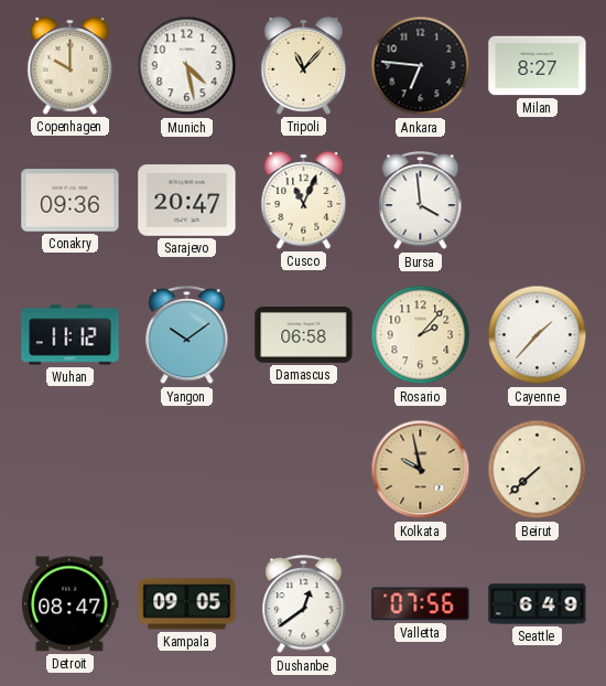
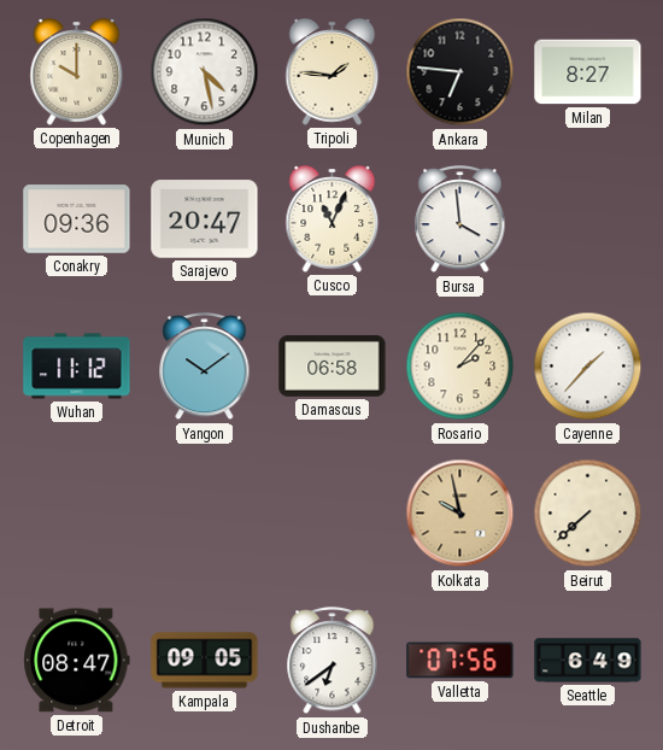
Tripoli: 11:07 -> 1:46 (333, 72)
Dushanbe: 12:39 -> 6:39 (333, 661)
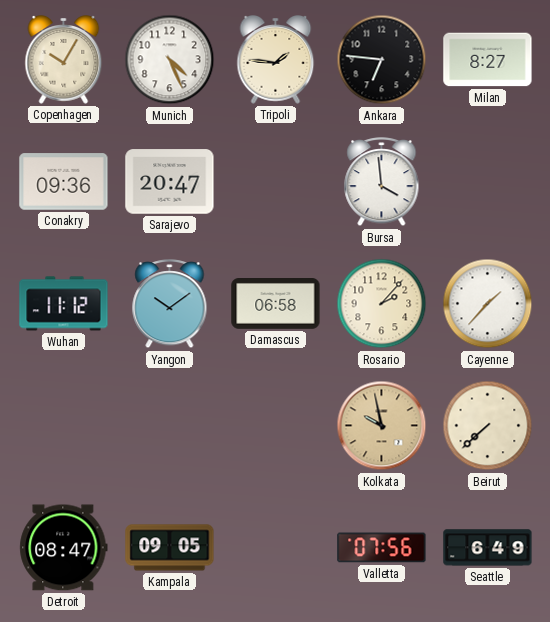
Copenhagen: 10:00 -> 10:05 (64, 60)
Munich: 4:28 -> 4:26 (170, 60)
Cusco: 11:04 -> none (333, 219)
Dushanbe: 6:39 -> none (333, 661)
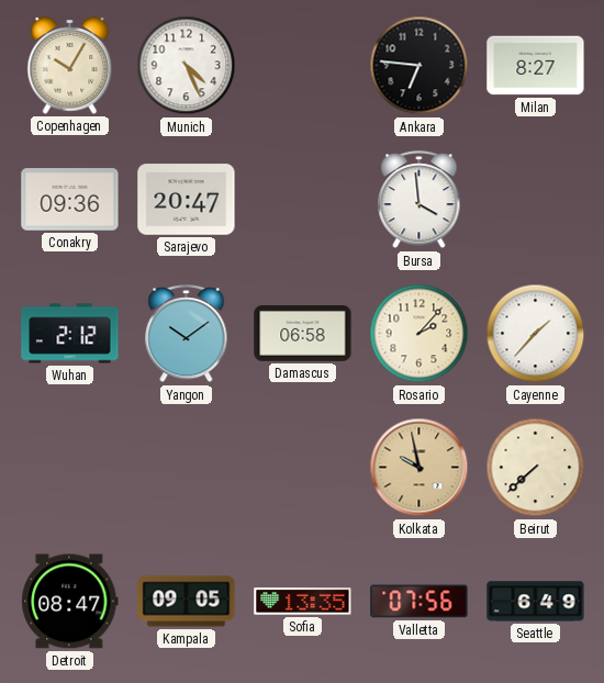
Tripoli: 1:46 -> none (276, 60)
Wuhan: 11:12 -> 2:12 (70, 334)
Sofia: none -> 13:35 (303, 602)
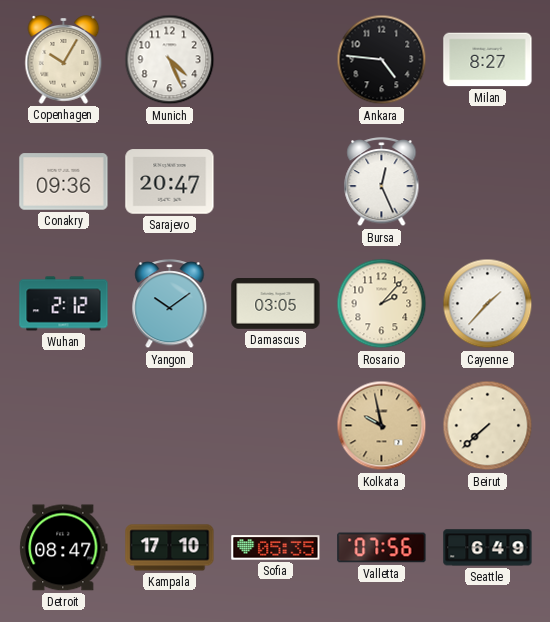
Ankara: 6:46 -> 4:46 (382, 60)
Bursa: 3:59 -> 12:26 (382, 182)
Damascus: 06:58 -> 03:05 (276, 304)
Kampala: 09:05 -> 17:10 (170, 548)
Sofia: 13:35 -> 05:35 (276, 548)
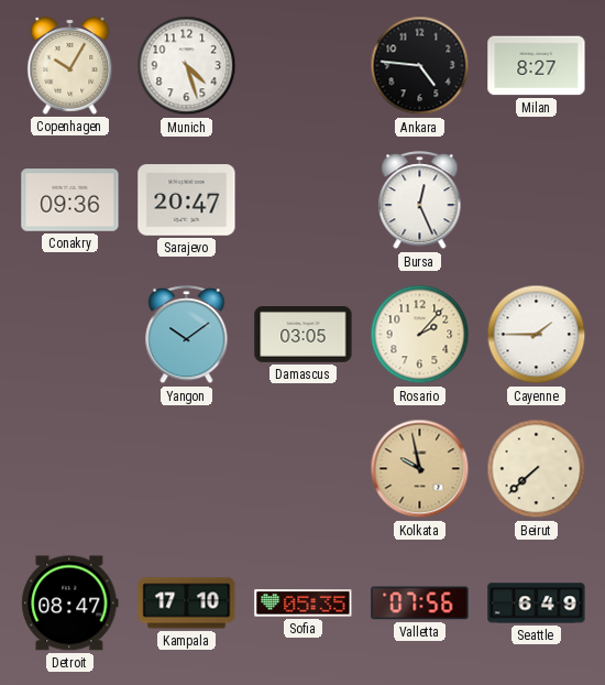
Munich: 4:26 -> 4:27 (187, 66)
Wuhan: 2:12 -> none (64, 304)
Cayenne: 1:37 -> 1:45 (537, 335)
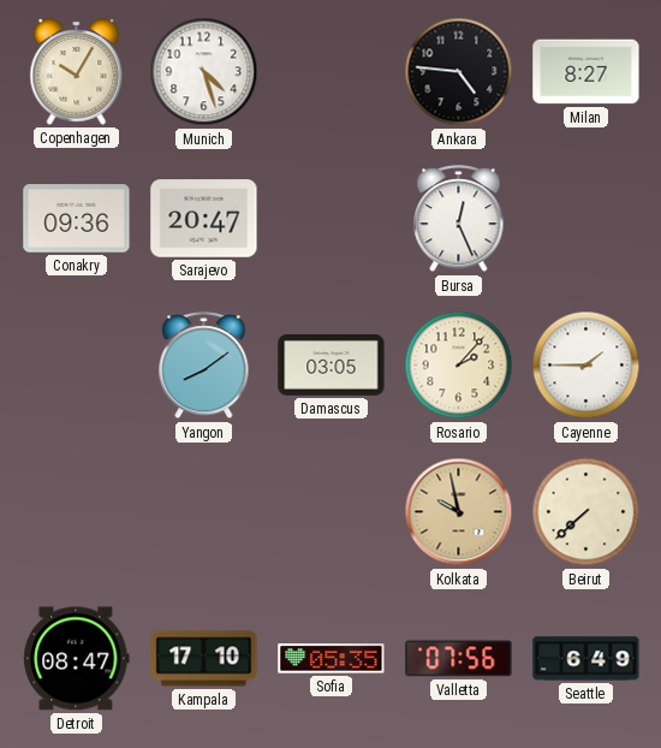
Yangon: 10:09 -> 8:09 (204, 366)
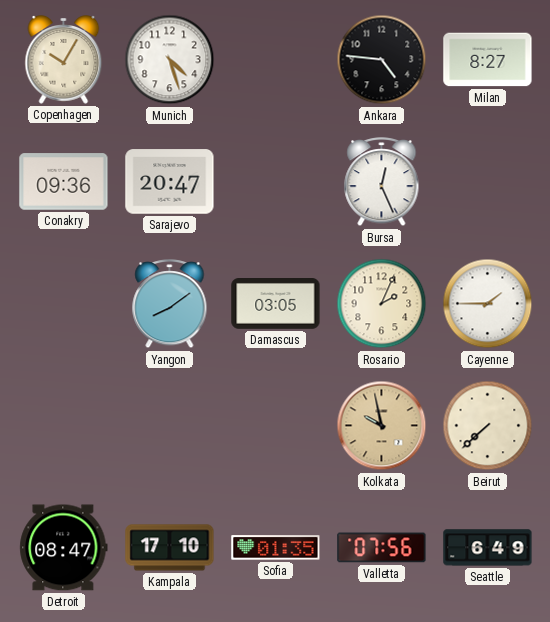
Rosario: 2:07 -> 2:04 (382, 304)
Sofia: 05:35 -> 01:35 (276, 548)
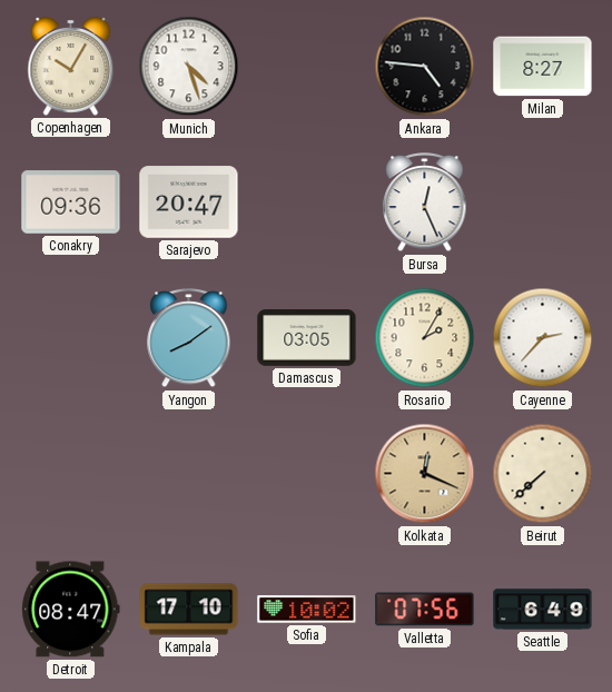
Rosario: 2:04 -> 2:05 (425, 338)
Cayenne: 1:45 -> 2:37 (543, 338)
Kolkata: 9:58 -> 12:19 (425, 474)
Sofia: 01:35 -> 10:02 (307, 610)
